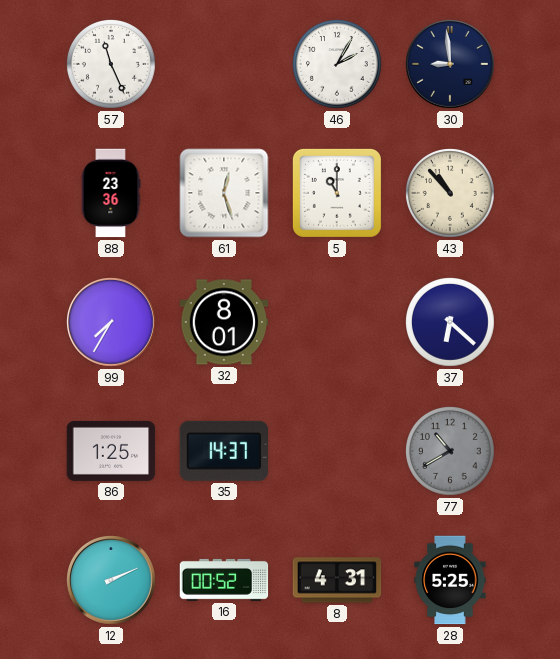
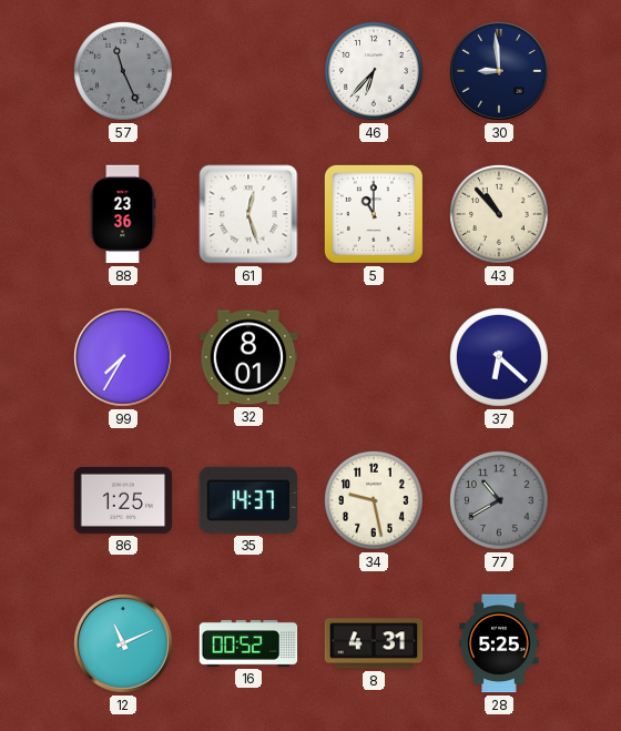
57 dial: white -> grey (124, 72)
46: 2:05 -> 6:37 (375, 72)
34: none -> 9:28 (375, 501)
12: 2:11 -> 11:11 (124, 644)
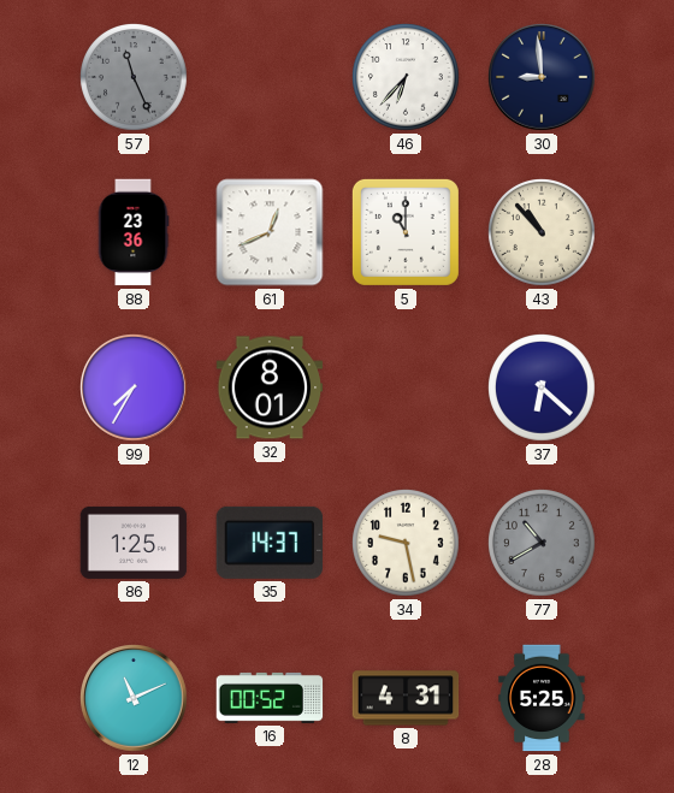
61: 12:27 -> 12:41 (270, 232)
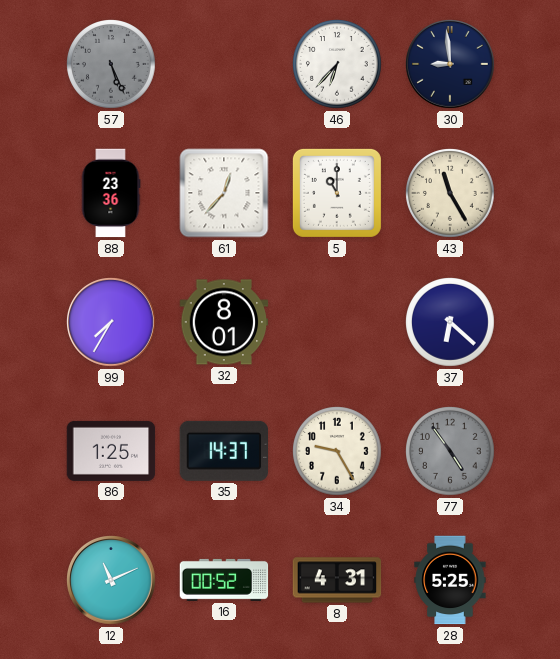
57: 11:26 -> 5:26 (112, 65)
61: 12:41 -> 12:37 (224, 193)
43: 10:53 -> 11:25 (451, 194)
34: 9:28 -> 9:25 (338, 452)
77: 10:40 -> 4:54 (451, 452)
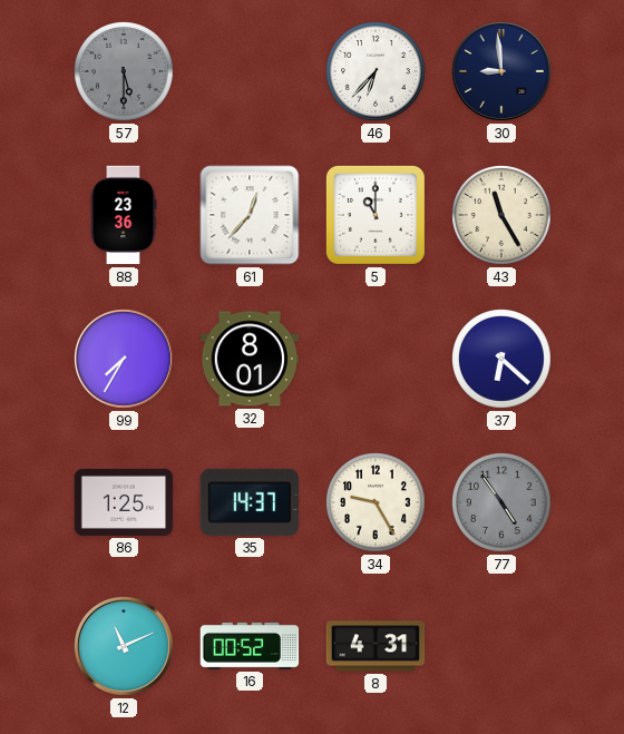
57: 5:26 -> 5:30 (125, 72)
28: 5:25 -> none (450, 580)
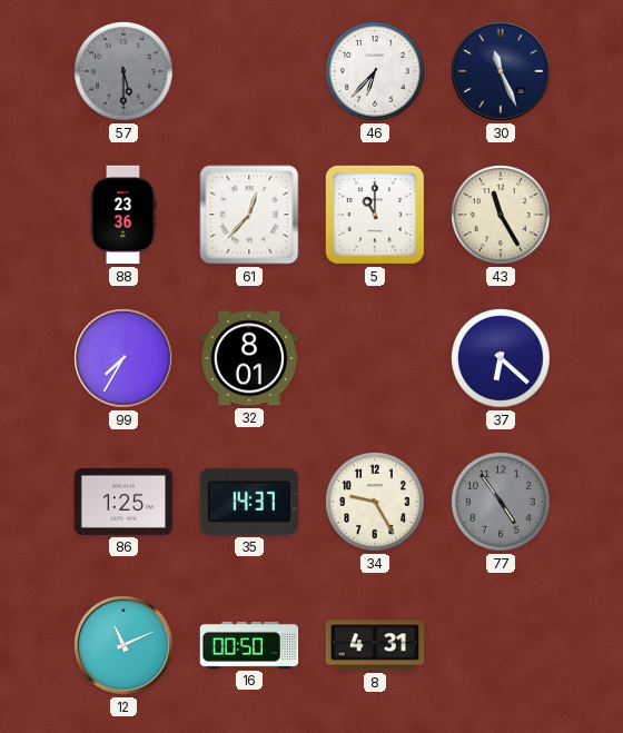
30: 8:59 -> 11:26 (502, 72)
16: 00:52 -> 00:50 (249, 645)
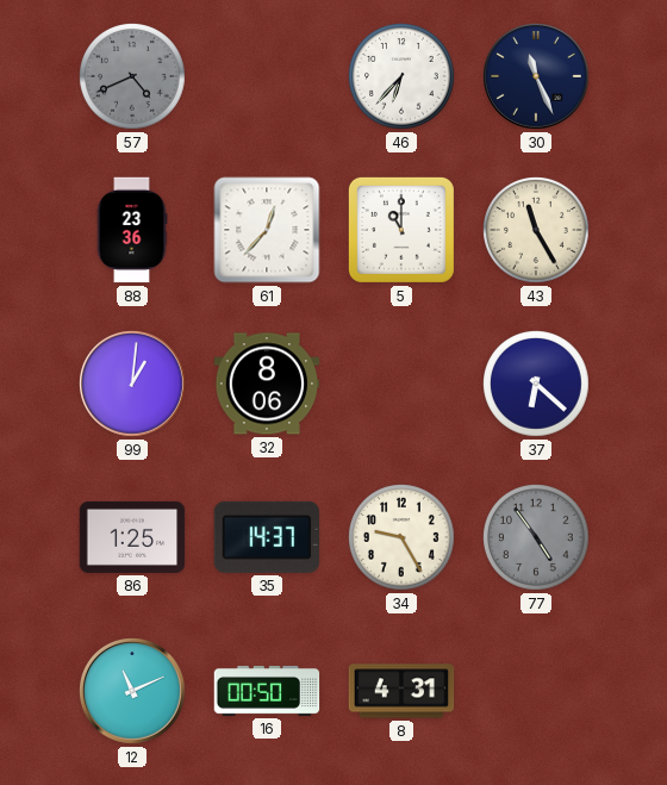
57: 5:30 -> 4:41 (133, 77)
99: 7:35 -> 1:01 (133, 385)
32: 8:01 -> 8:06 (267, 384)
